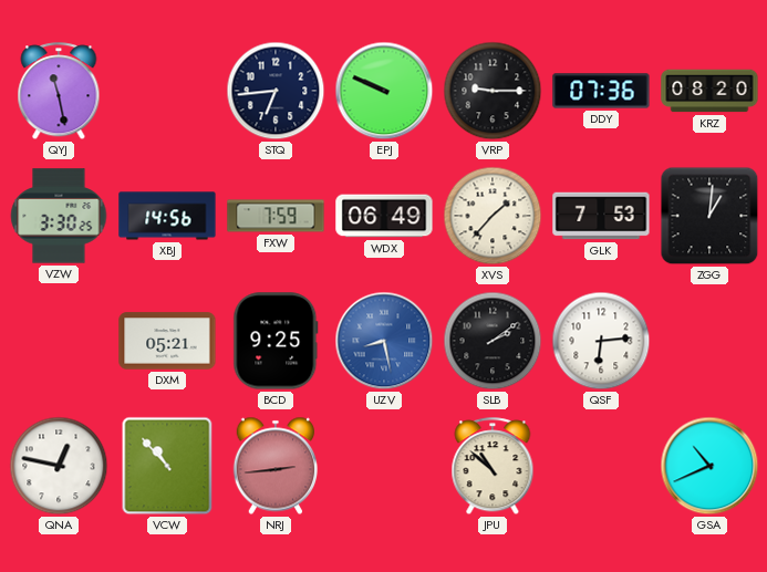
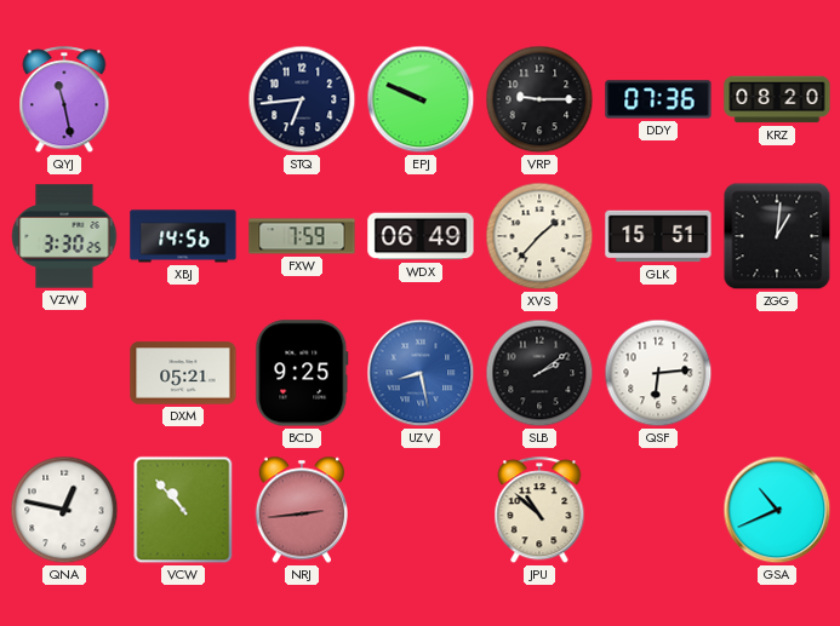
GLK: 7:53 -> 15:51 (658, 236)
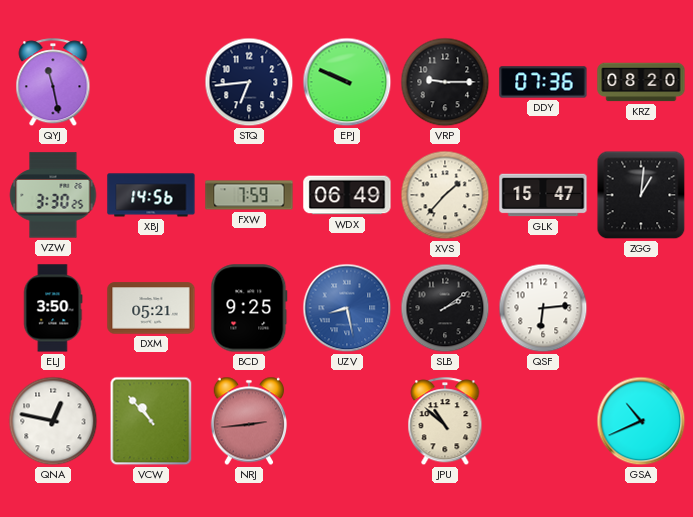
GLK: 15:51 -> 15:47 (543, 195)
ELJ: none -> 3:50 (53, 308)
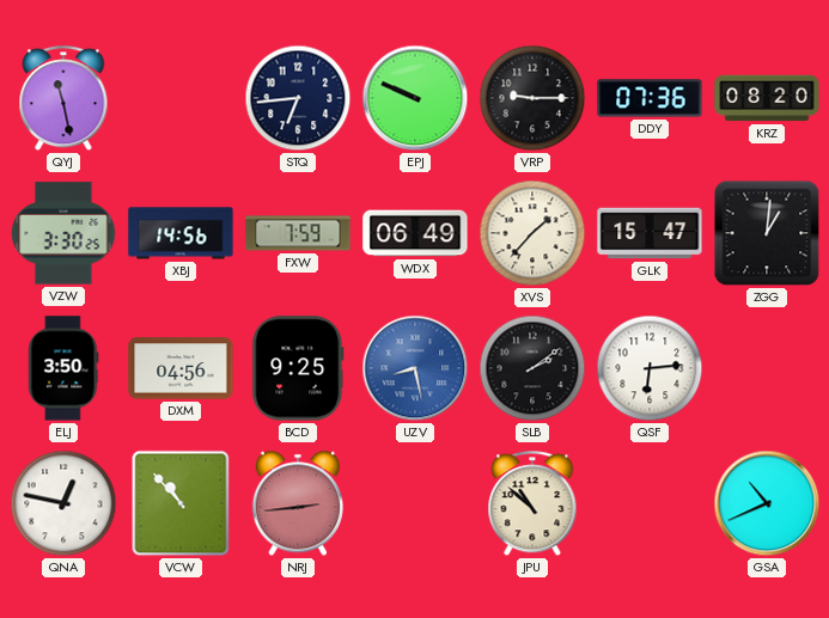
DXM: 05:21 -> 04:56 (181, 368)
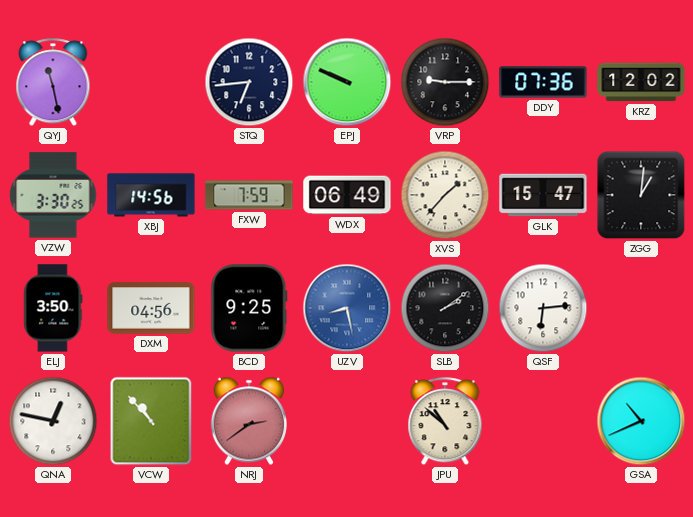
KRZ: 08:20 -> 12:02 (641, 82)
NRJ: 2:44 -> 2:39 (248, 421)
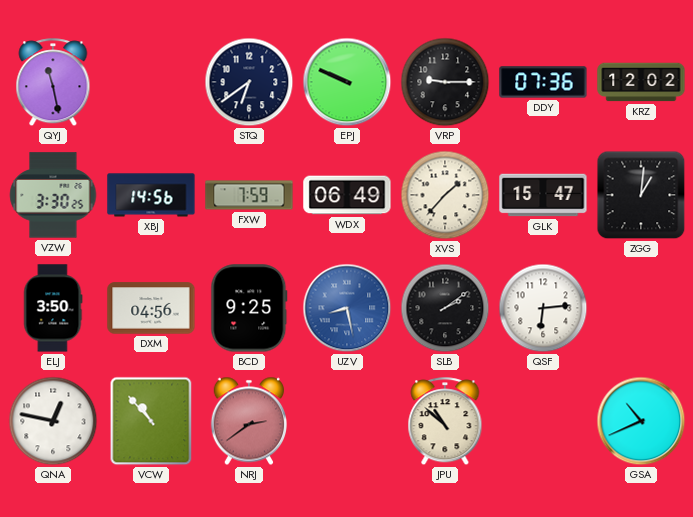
STQ: 6:44 -> 6:39 (249, 82)
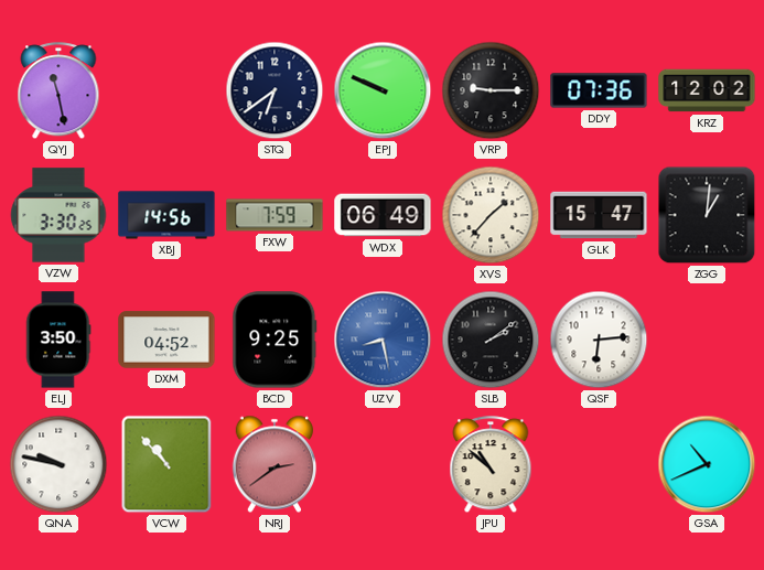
DXM: 04:56 -> 04:52 (166, 340)
QNA: 12:47 -> 9:47 (58, 464)
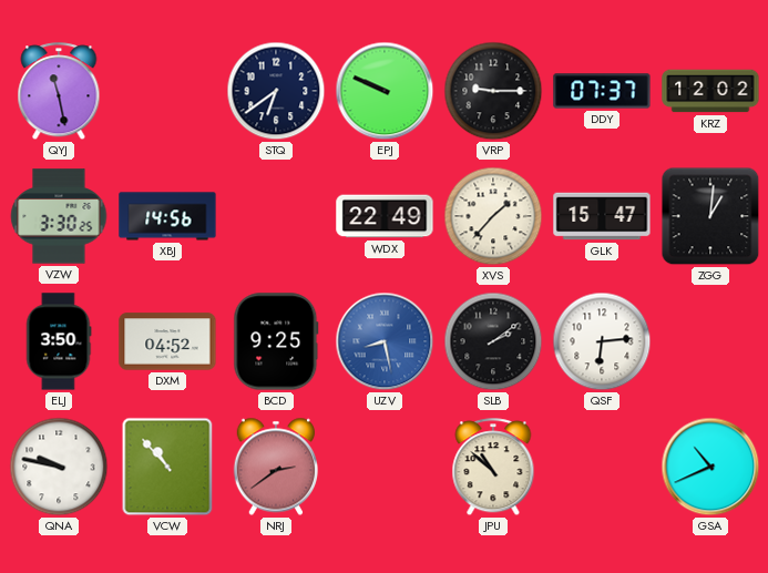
DDY: 07:36 -> 07:37 (602, 91)
FXW: 7:59 -> none (275, 215)
WDX: 06:49 -> 22:49 (385, 216)
